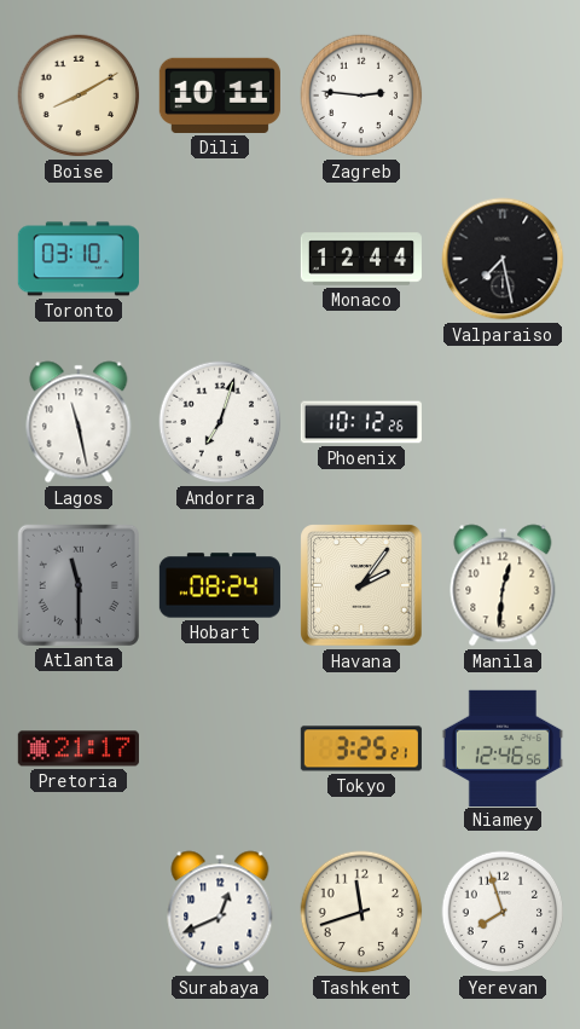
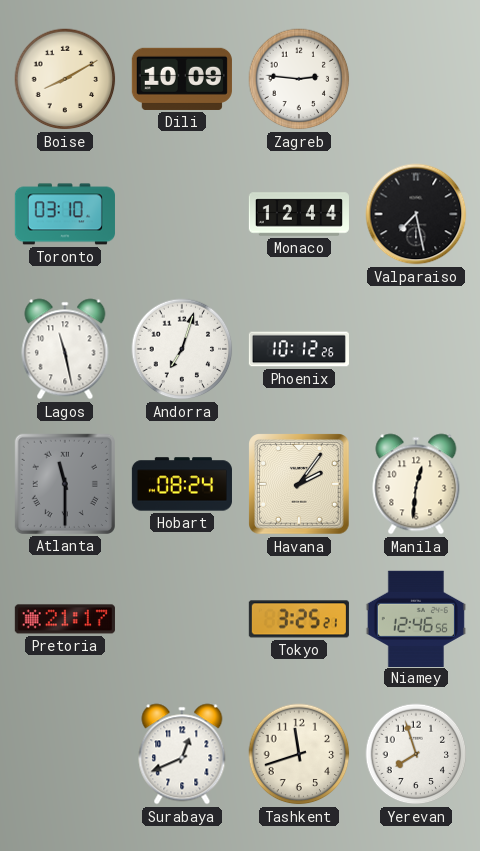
Dili: 10:11 -> 10:09 (182, 79)
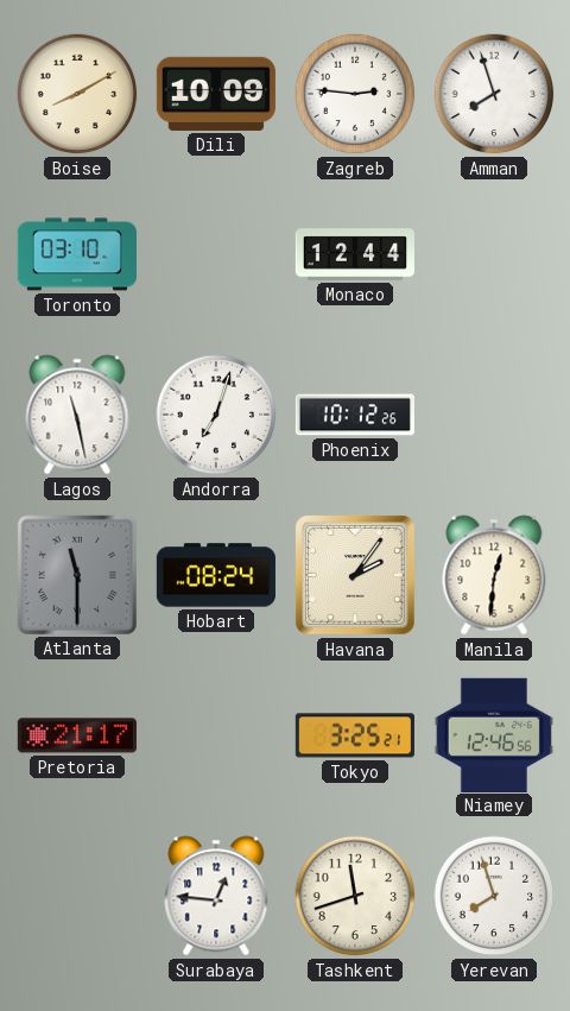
Amman: none -> 7:57 (494, 94)
Valparaiso: 7:28 -> none (416, 214)
Surabaya: 12:41 -> 12:46 (216, 896)
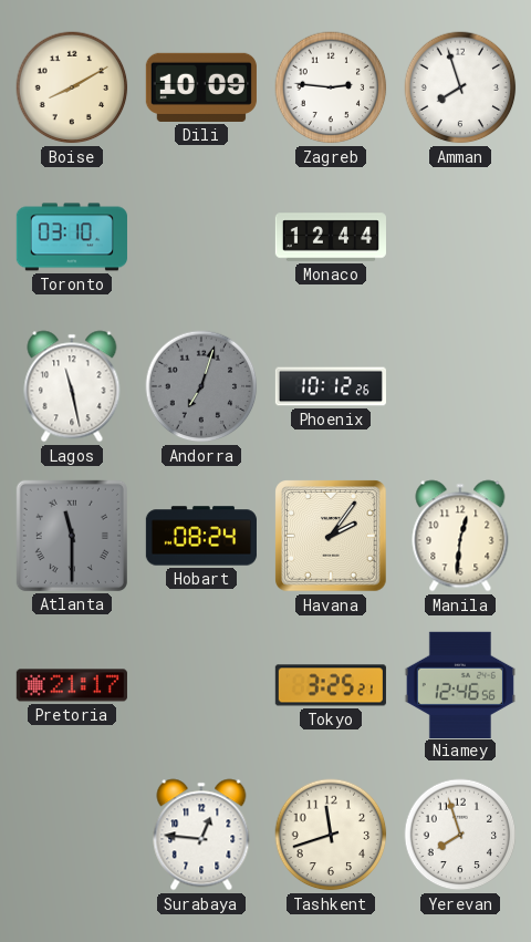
Andorra dial: white -> grey (201, 386)
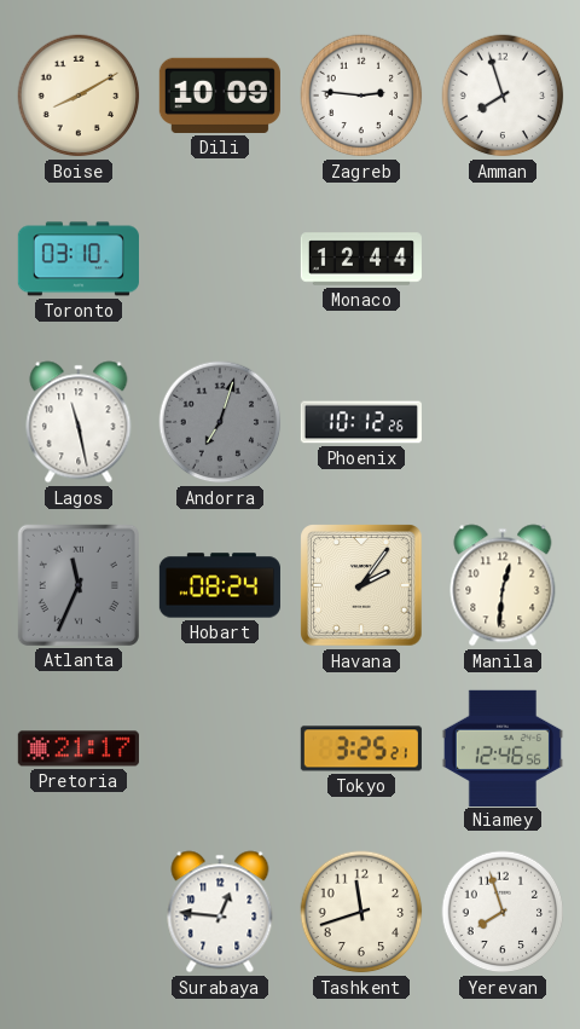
Atlanta: 11:30 -> 11:34 (79, 585)
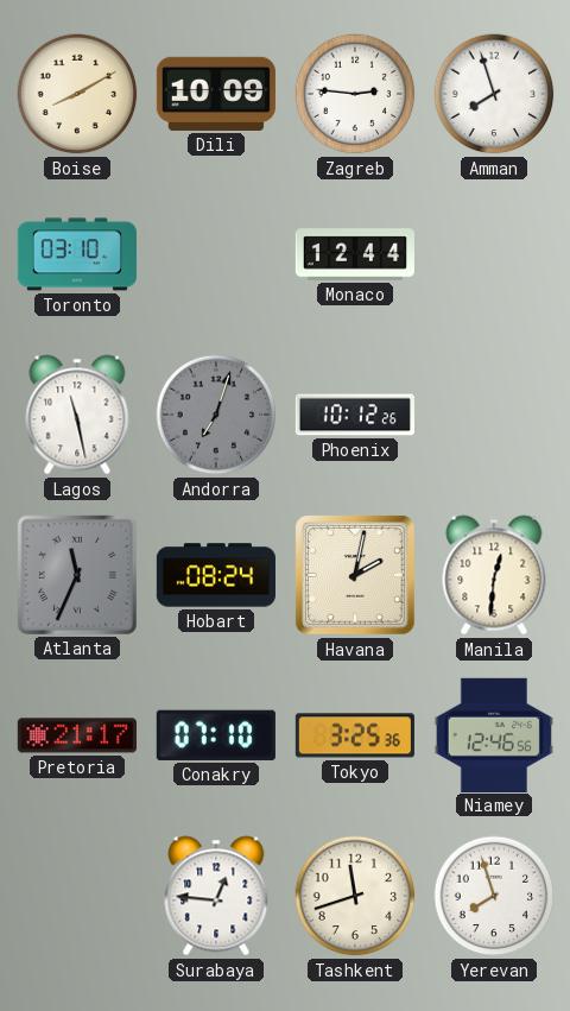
Havana: 2:06 -> 2:02 (356, 576)
Conakry: none -> 07:10 (216, 735)
Tokyo: 3:25:21 -> 3:25:36 (355, 735)
